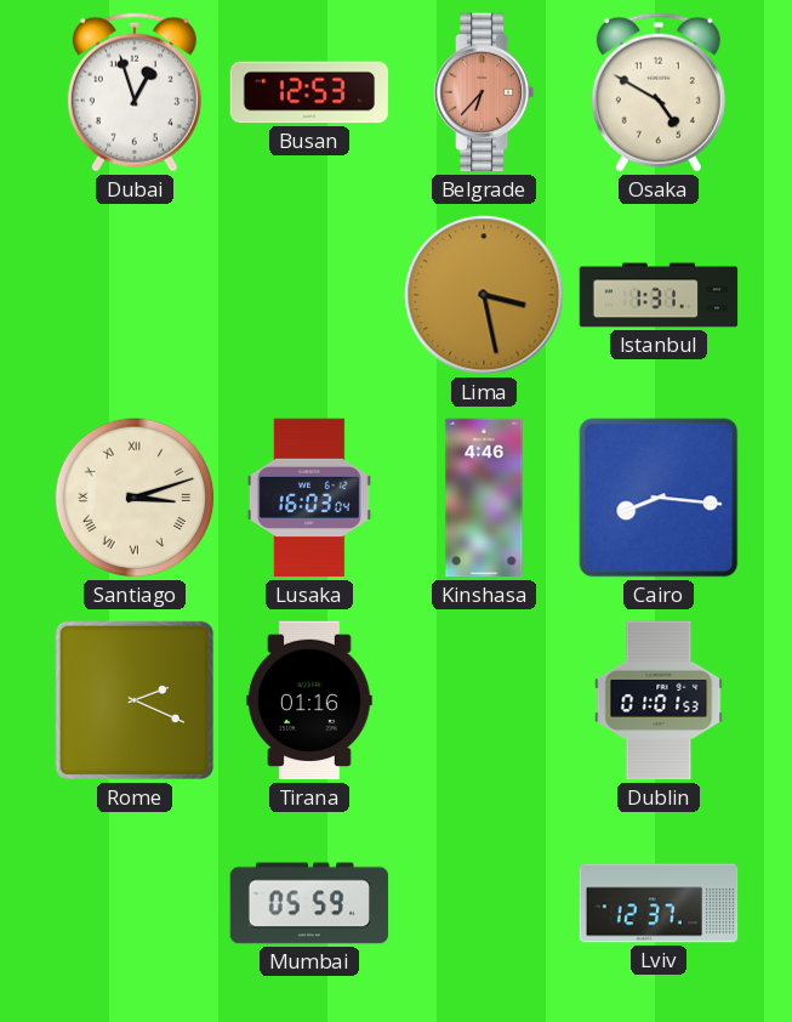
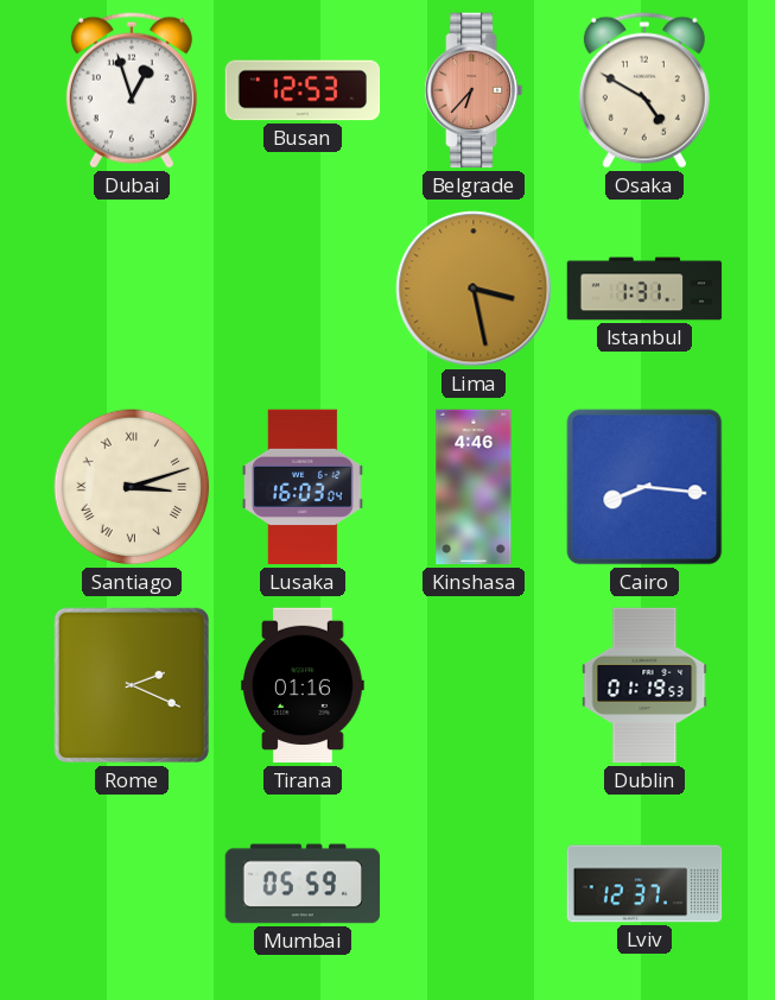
Dublin: 01:01 -> 01:19 (644, 685)
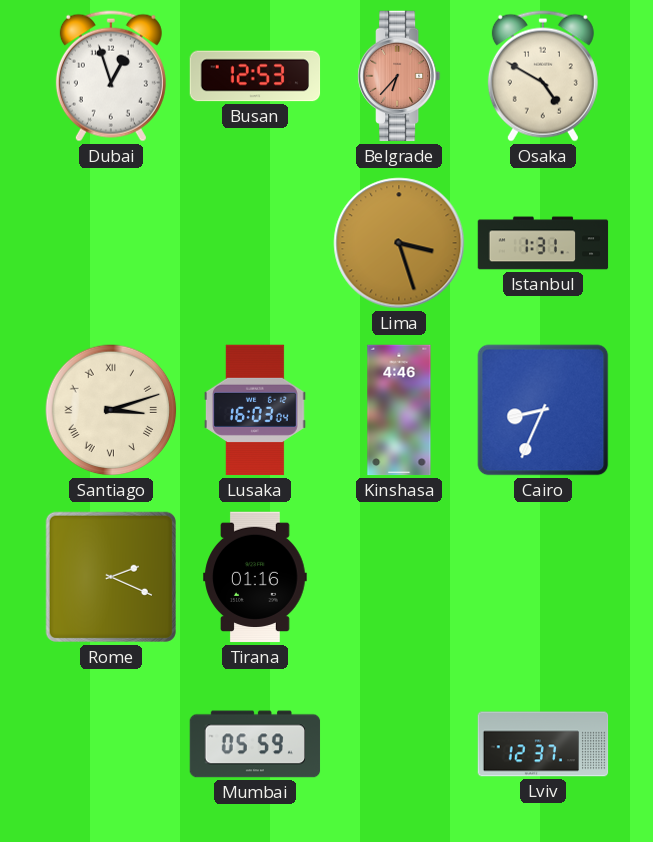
Lima: 3:28 -> 3:27 (399, 243)
Cairo: 8:16 -> 8:34 (543, 410)
Dublin: 01:19 -> none (644, 685)
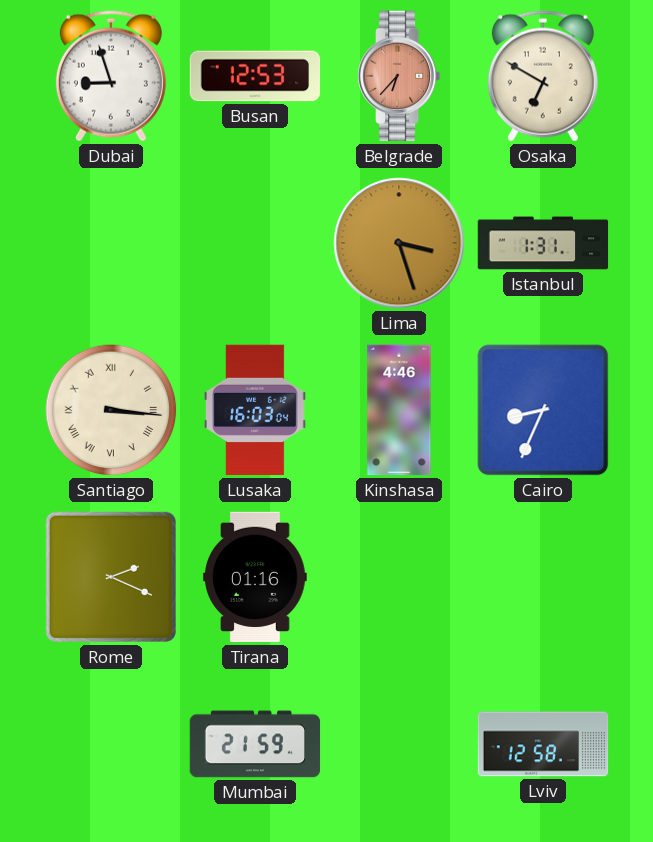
Dubai: 12:57 -> 8:57 (111, 76)
Osaka: 4:50 -> 6:50 (543, 76)
Santiago: 3:12 -> 3:16 (111, 410)
Mumbai: 05:59 -> 21:59 (255, 744)
Lviv: 12:37 -> 12:58 (543, 744)
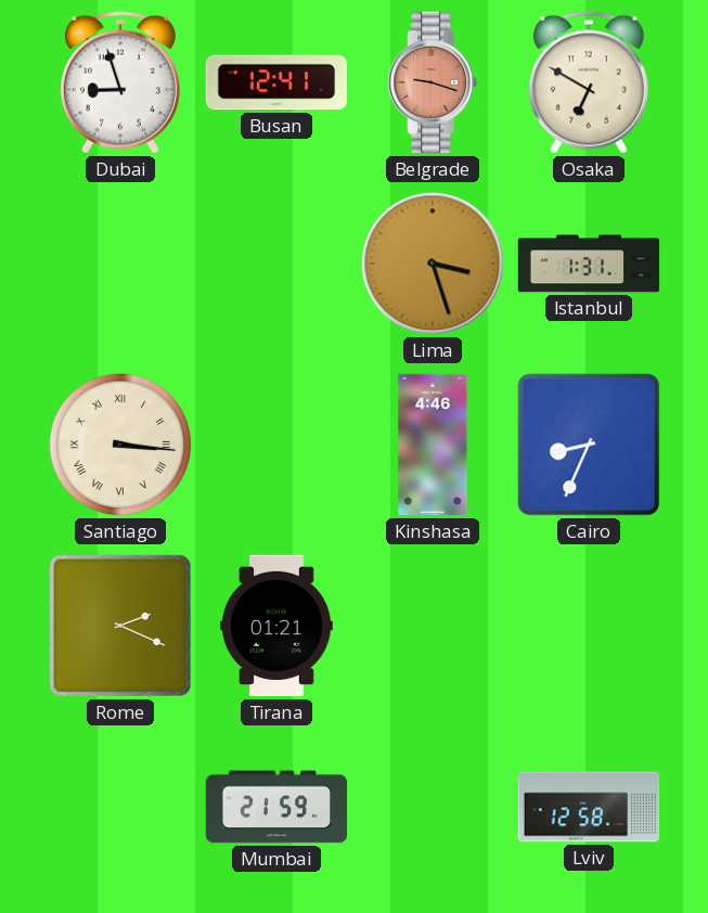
Busan: 12:53 -> 12:41 (276, 82)
Belgrade: 6:37 -> 9:18 (434, 82)
Lusaka: 16:03 -> none (255, 410)
Tirana: 01:16 -> 01:21 (276, 626)
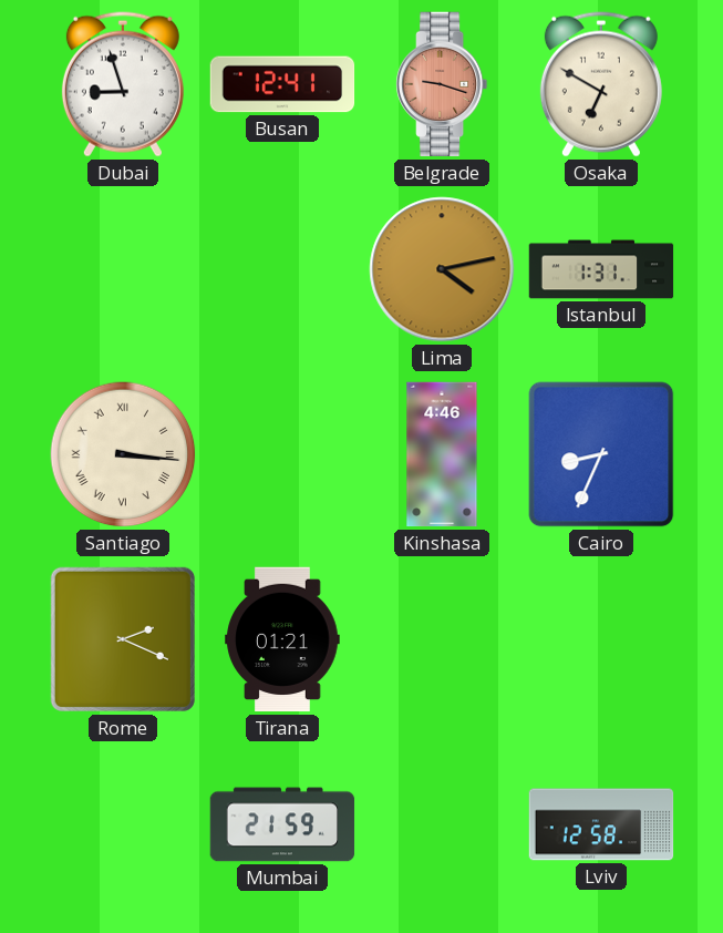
Lima: 3:27 -> 4:13 (442, 269)
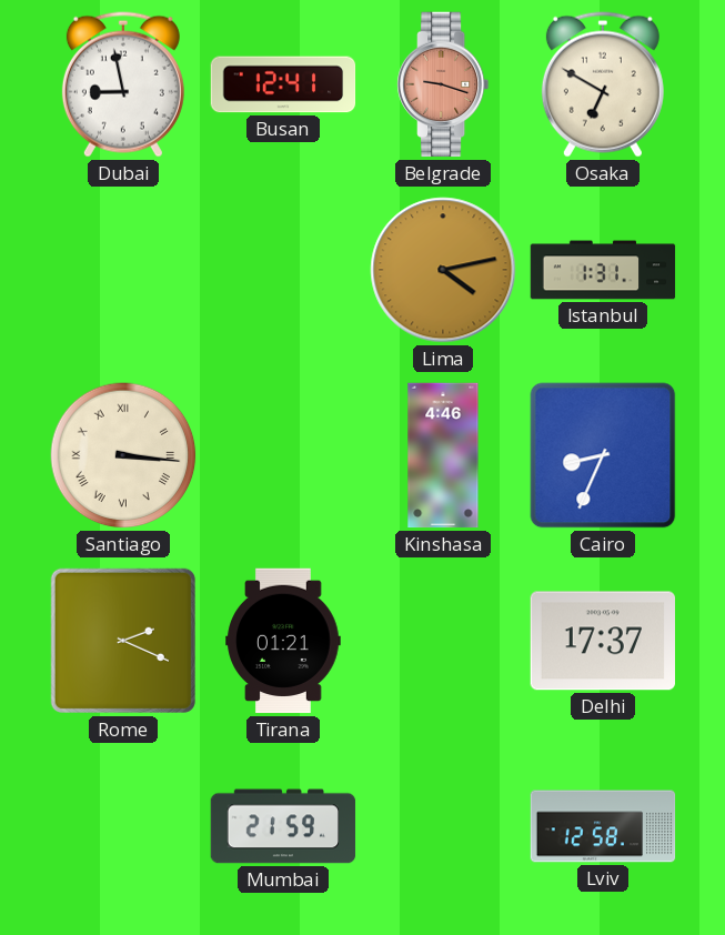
Dubai: 8:57 -> 8:58 (123, 84)
Delhi: none -> 17:37 (602, 641)
